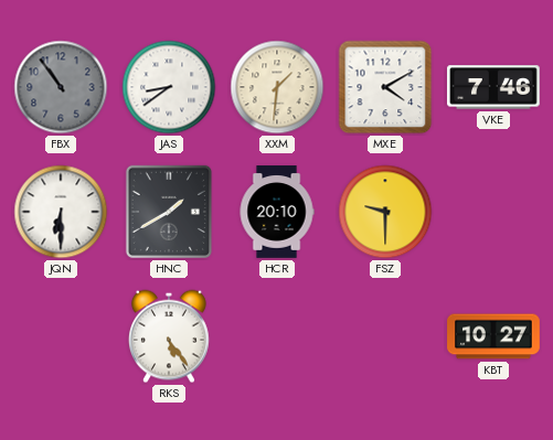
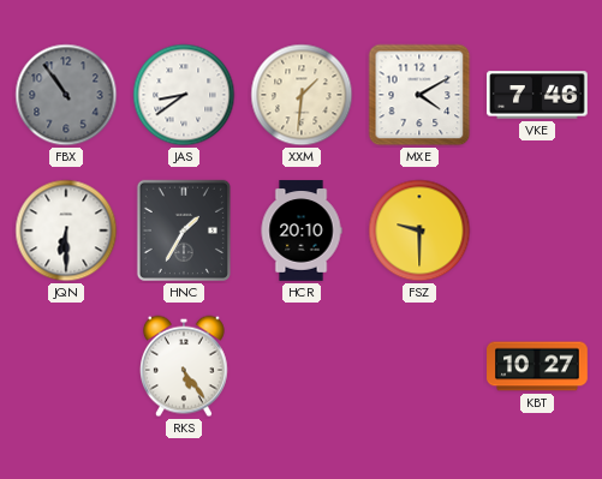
HNC: 1:40 -> 1:35 (184, 230)
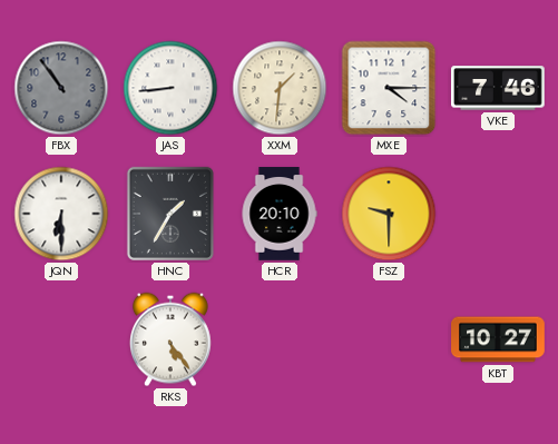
JAS: 8:39 -> 8:44 (170, 88)
MXE: 4:10 -> 4:15 (389, 88)
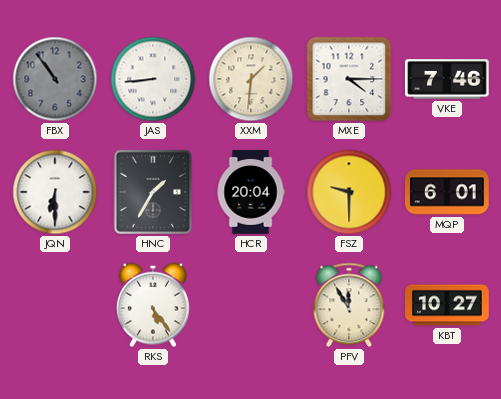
HCR: 20:10 -> 20:04 (251, 192)
MQP: none -> 6:01 (447, 192)
PFV: none -> 11:55 (349, 305)
